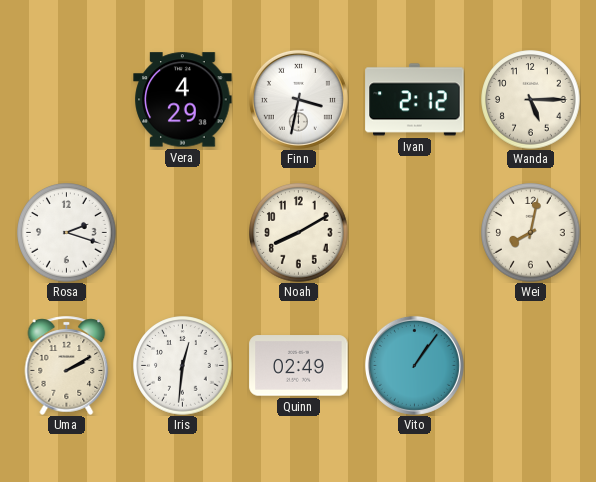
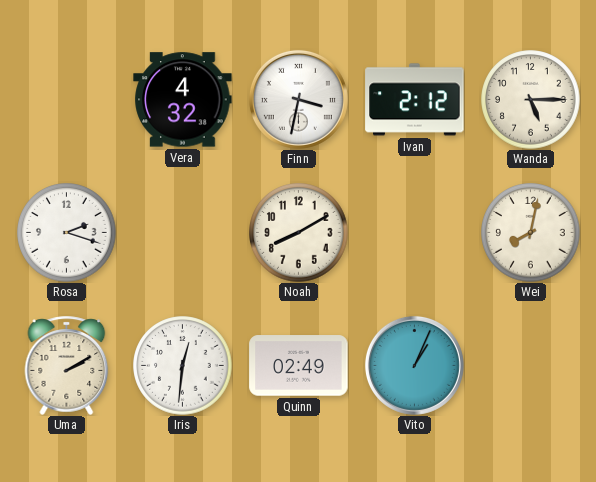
Vera: 4:29 -> 4:32 (183, 100)
Vito: 1:06 -> 1:04 (414, 365)
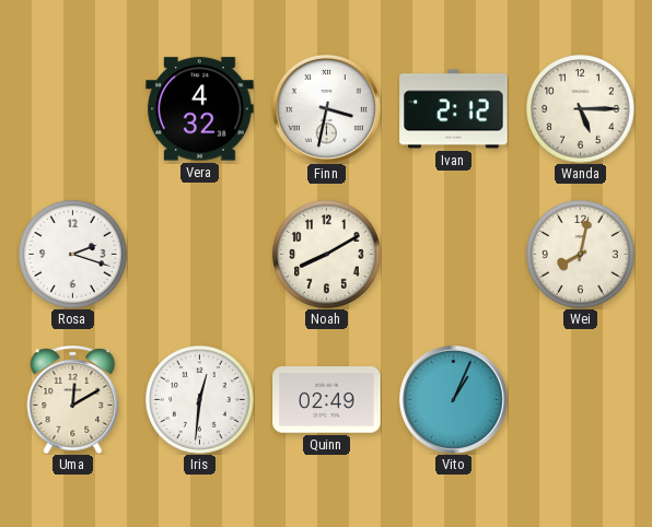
Uma: 2:10 -> 12:10 (73, 399)
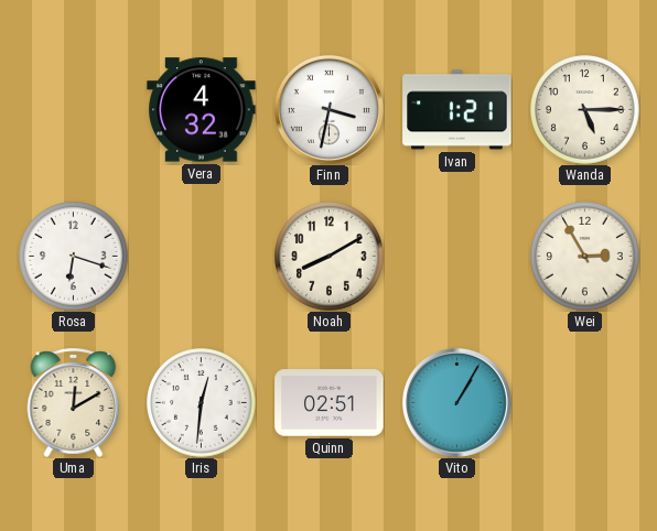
Ivan: 2:12 -> 1:21 (457, 110)
Rosa: 2:18 -> 6:18 (74, 257)
Wei: 8:02 -> 2:55 (585, 257)
Quinn: 02:49 -> 02:51 (330, 403)
Vito: 1:04 -> 1:05 (456, 402)
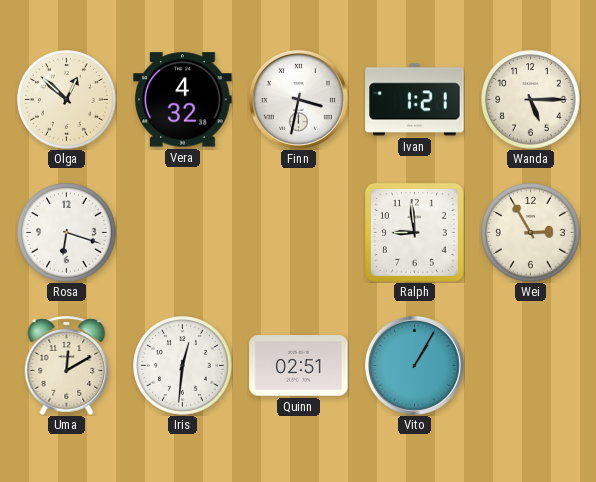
Olga: none -> 12:52 (67, 100)
Noah: 8:10 -> none (330, 257)
Ralph: none -> 8:59 (414, 232)
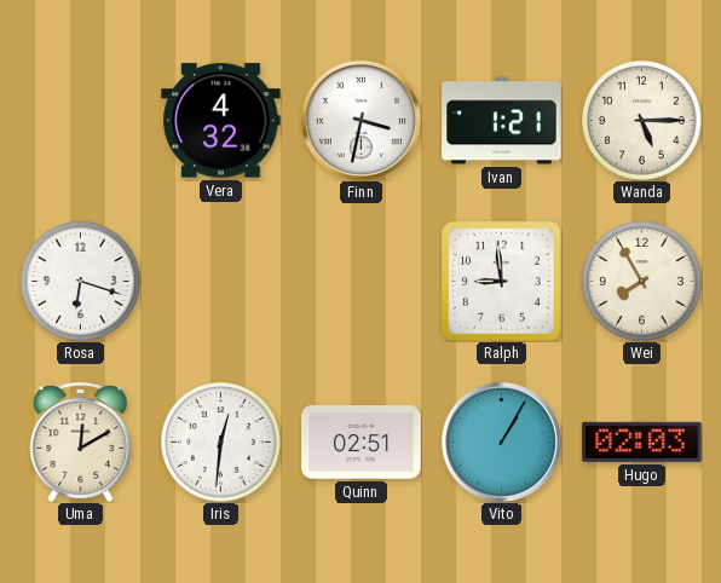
Olga: 12:52 -> none (67, 100)
Wei: 2:55 -> 7:55 (642, 282)
Hugo: none -> 02:03 (642, 441)
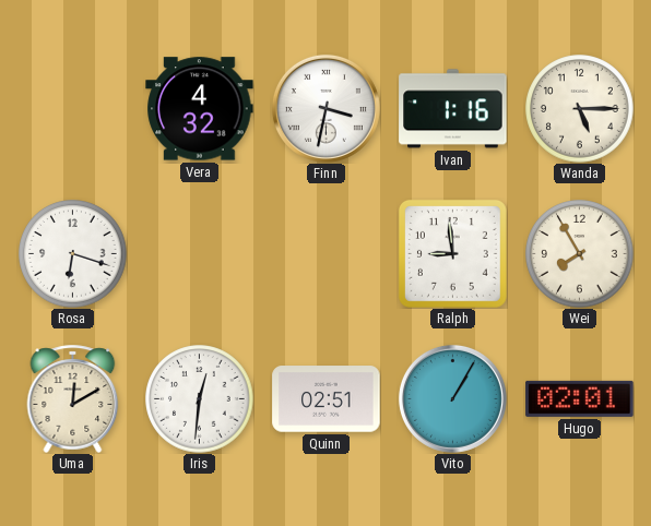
Ivan: 1:21 -> 1:16 (453, 109)
Hugo: 02:03 -> 02:01 (580, 398)
